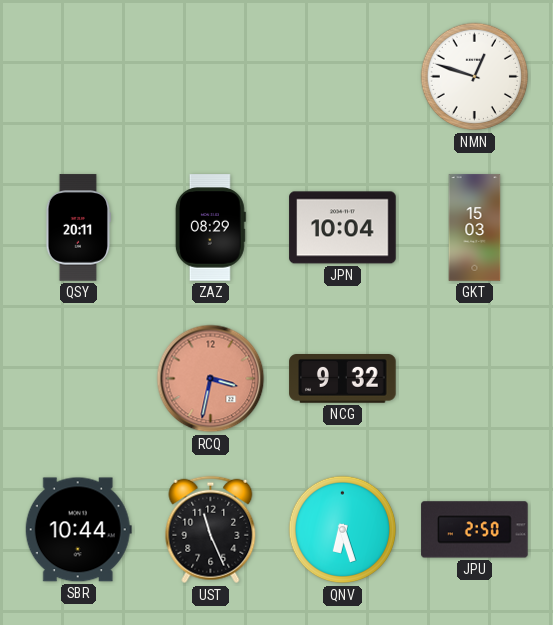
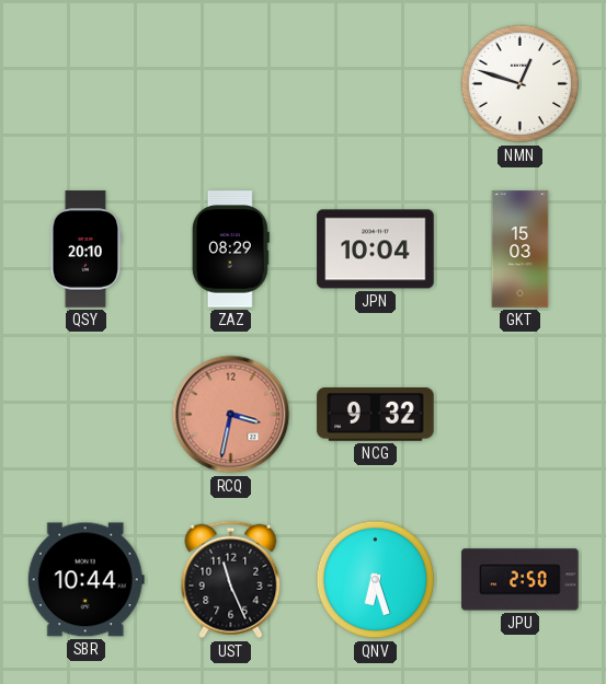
QSY: 20:11 -> 20:10 (87, 250)
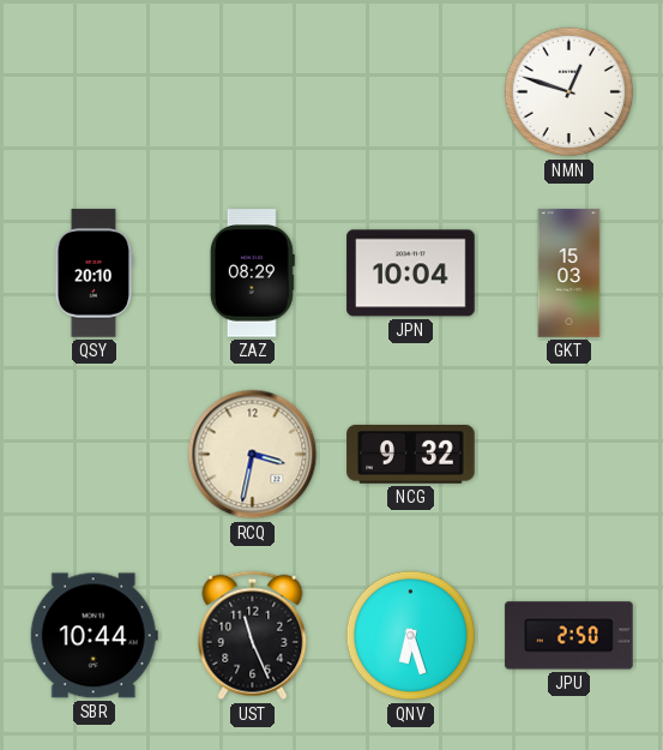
RCQ dial: salmon -> cream (253, 455)
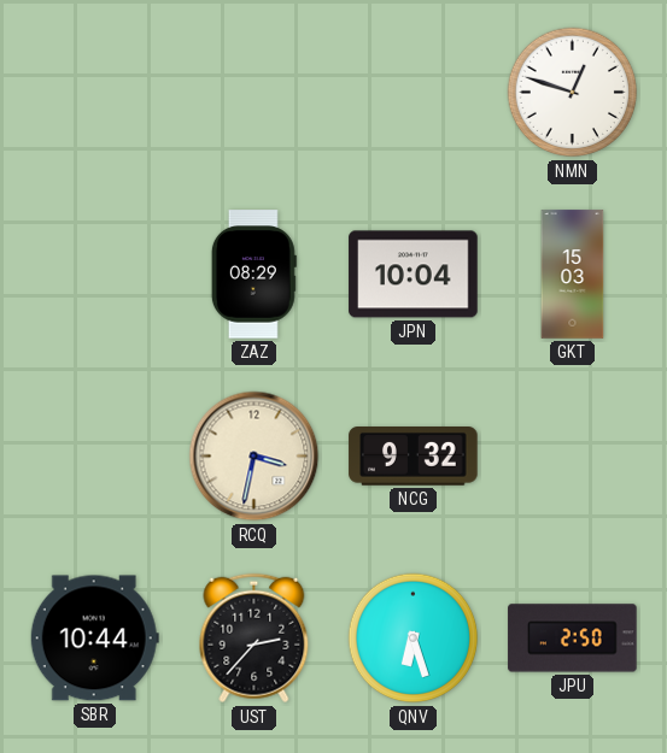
QSY: 20:10 -> none (95, 274)
UST: 11:26 -> 2:37 (254, 639)
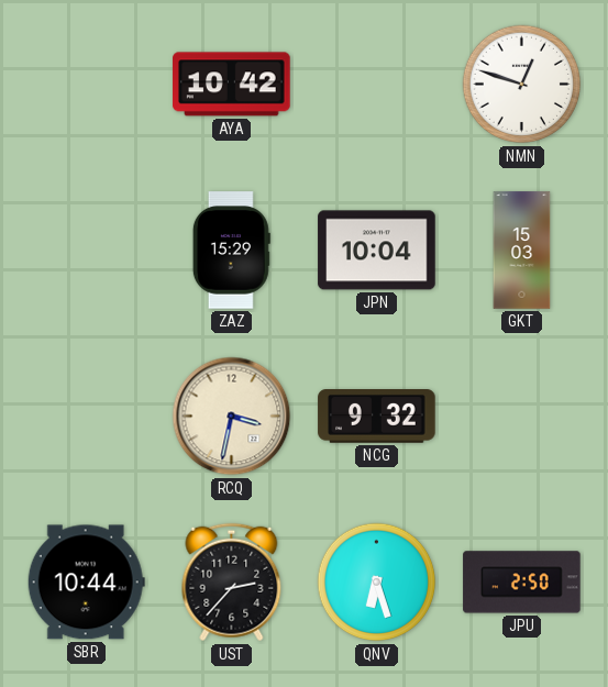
AYA: none -> 10:42 (232, 85)
ZAZ: 08:29 -> 15:29 (231, 251)
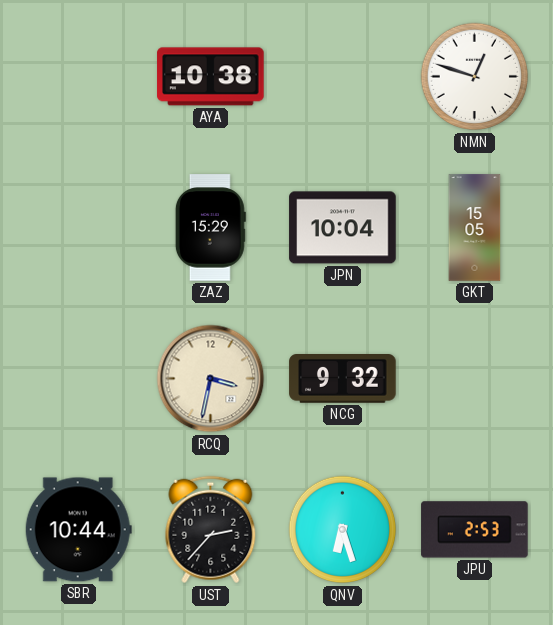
AYA: 10:42 -> 10:38 (211, 77)
GKT: 15:03 -> 15:05 (475, 228)
JPU: 2:50 -> 2:53 (475, 530)
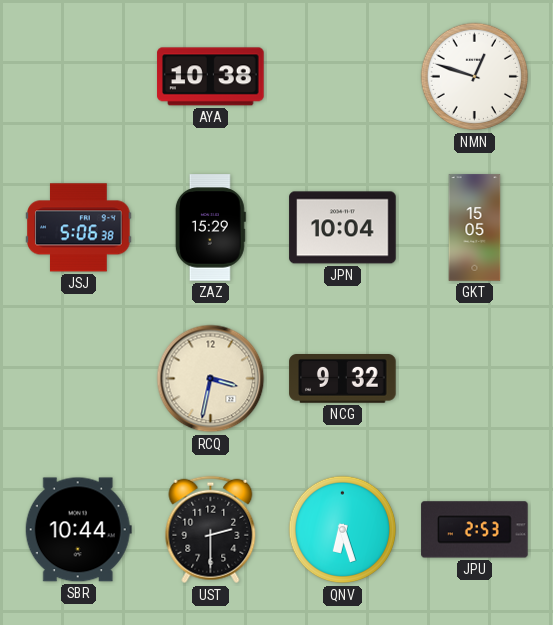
JSJ: none -> 5:06 (79, 228)
UST: 2:37 -> 2:30 (211, 530)
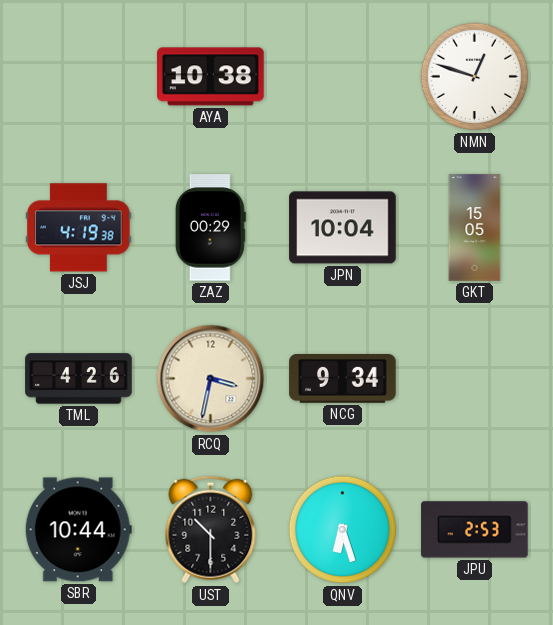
JSJ: 5:06 -> 4:19 (79, 228)
ZAZ: 15:29 -> 00:29 (210, 228)
TML: none -> 4:26 (79, 379)
NCG: 9:32 -> 9:34 (343, 379)
UST: 2:30 -> 10:30 (211, 530)
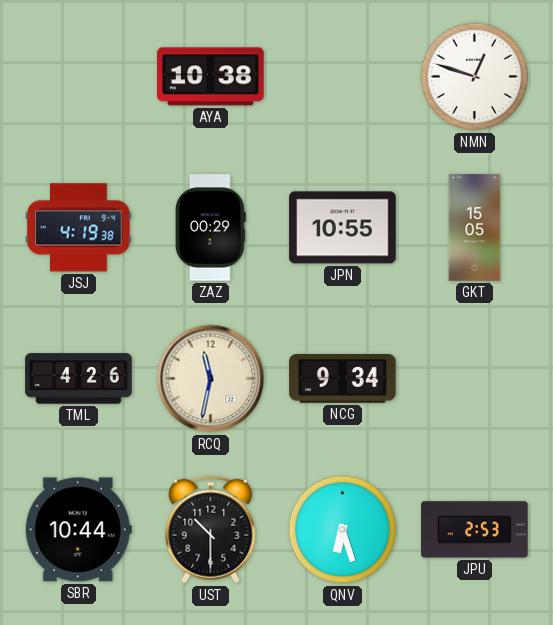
JPN: 10:04 -> 10:55 (343, 228)
RCQ: 3:32 -> 11:32 (211, 379)
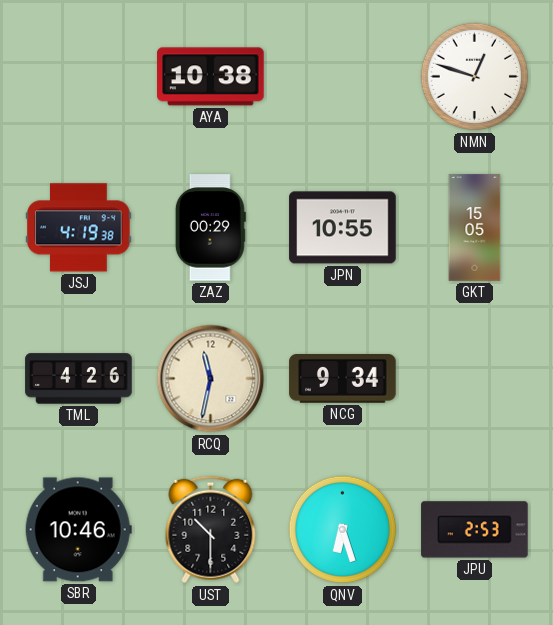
SBR: 10:44 -> 10:46 (78, 530)
